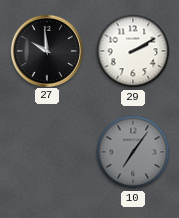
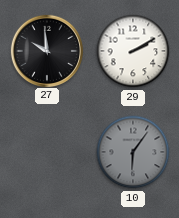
10: 7:06 -> 6:06 (133, 152)
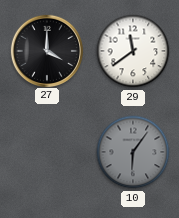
27: 9:59 -> 4:00 (46, 50)
29: 2:10 -> 11:39 (133, 51)
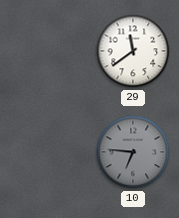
27: 4:00 -> none (46, 50)
10: 6:06 -> 6:46 (133, 152)
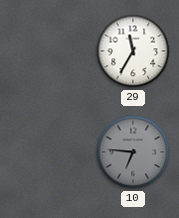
29: 11:39 -> 11:35 (133, 51)
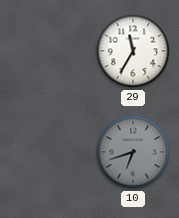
10: 6:46 -> 6:42 (133, 152)
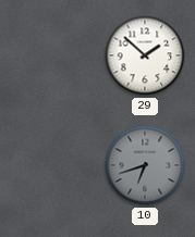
29: 11:35 -> 1:52 (145, 55)
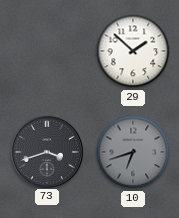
73: none -> 3:42 (46, 151)
